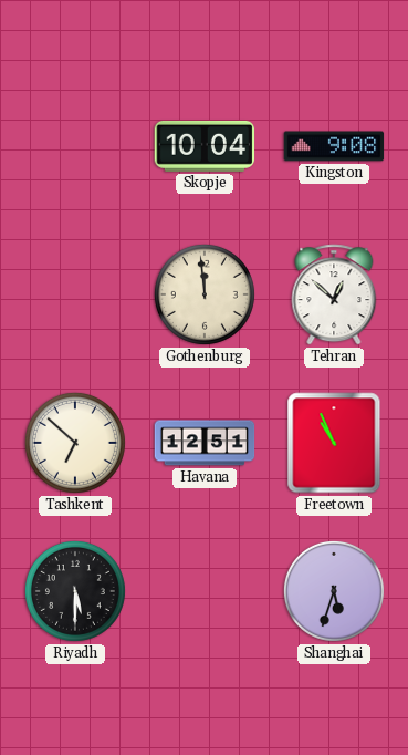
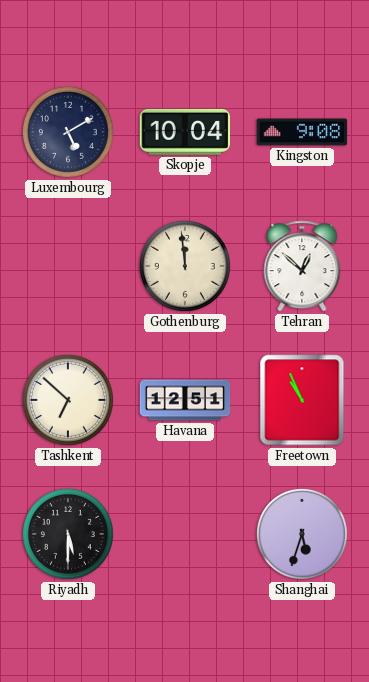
Luxembourg: none -> 5:10 (68, 132)
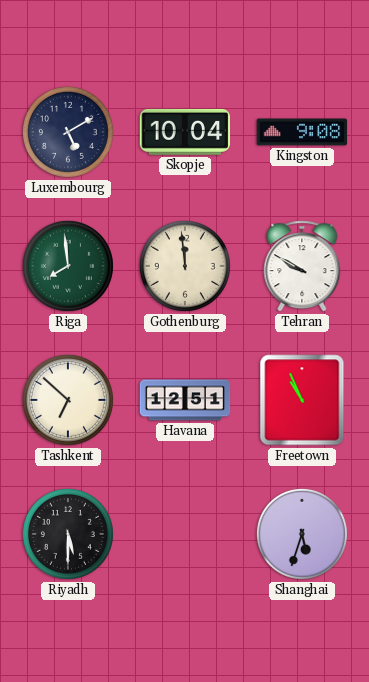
Riga: none -> 7:59 (68, 266)
Tehran: 12:52 -> 9:50 (302, 266)
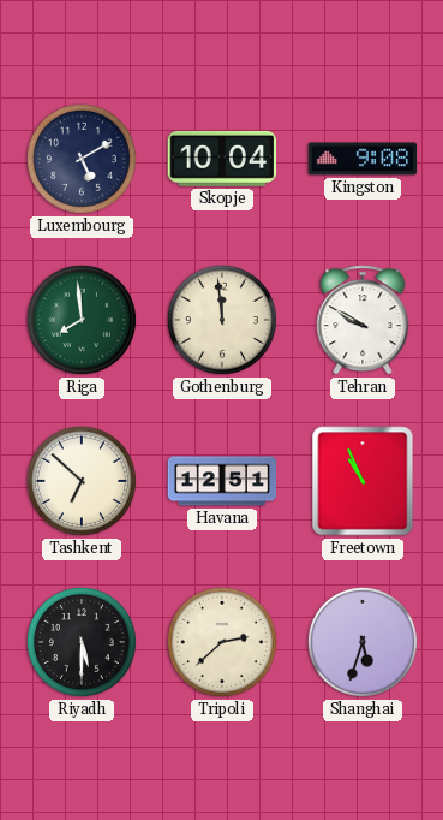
Tripoli: none -> 2:38 (222, 642)
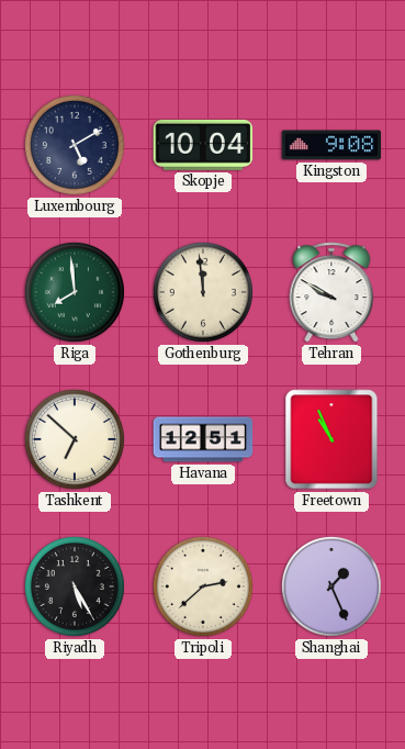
Riyadh: 5:30 -> 5:25 (75, 586)
Shanghai: 5:33 -> 1:26 (331, 586)
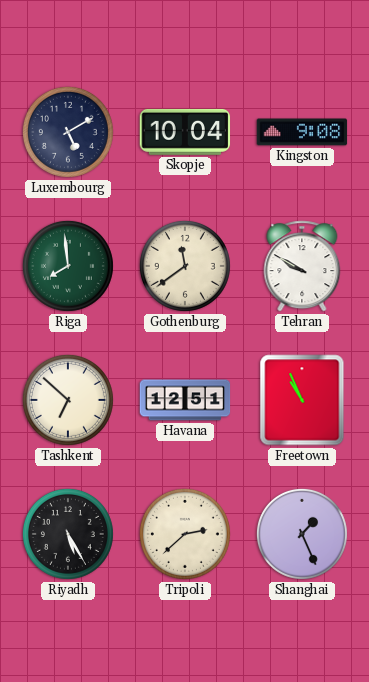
Gothenburg: 11:59 -> 11:39 (185, 266)
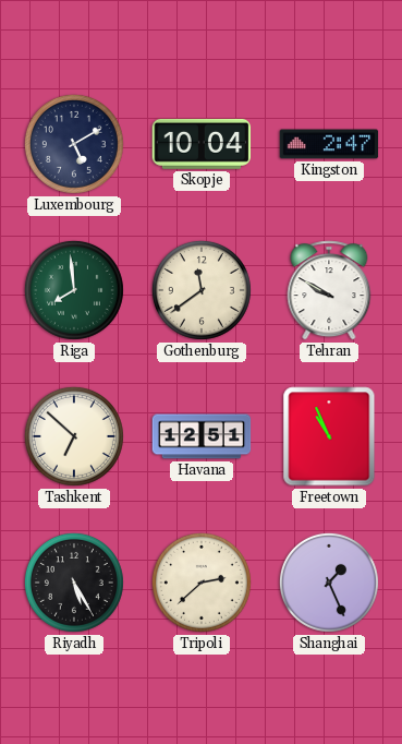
Kingston: 9:08 -> 2:47 (329, 144)
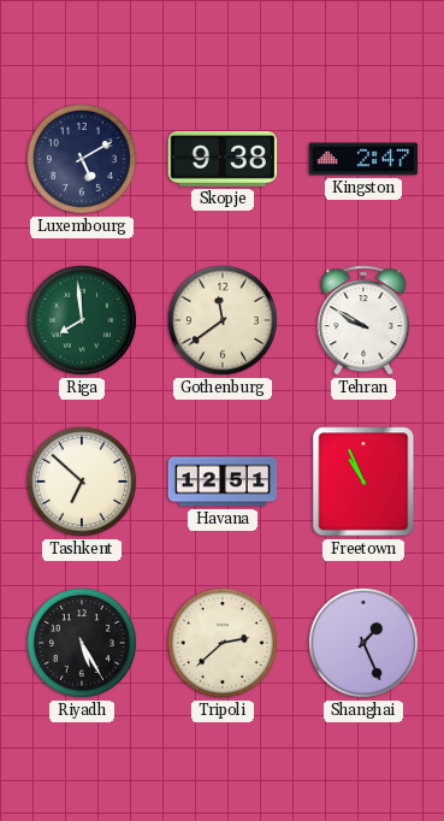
Skopje: 10:04 -> 9:38 (223, 159)
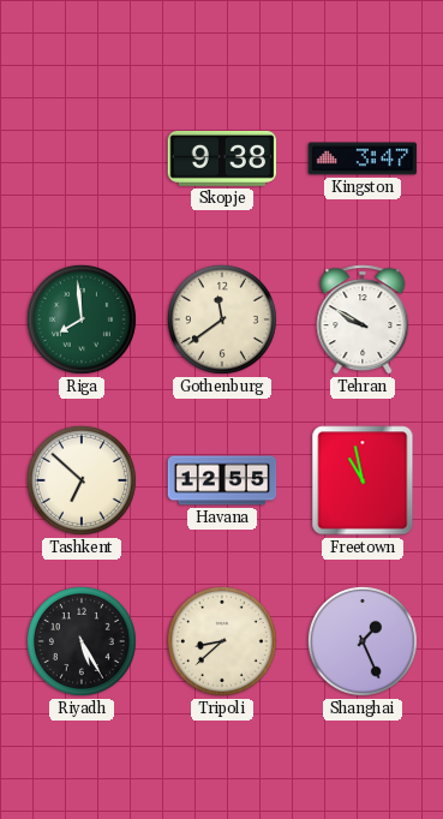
Luxembourg: 5:10 -> none (82, 159)
Kingston: 2:47 -> 3:47 (363, 159)
Havana: 12:51 -> 12:55 (222, 480)
Freetown: 10:56 -> 10:58 (363, 480)
Tripoli: 2:38 -> 8:38 (222, 641)
